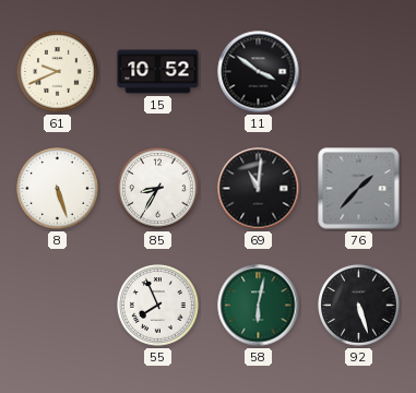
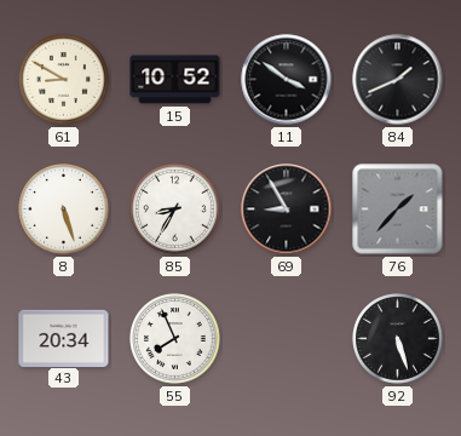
61: 9:41 -> 8:50 (64, 80)
84: none -> 1:41 (398, 80)
69: 11:01 -> 8:55 (287, 210)
43: none -> 20:34 (64, 338)
58: 6:02 -> none (259, 306)
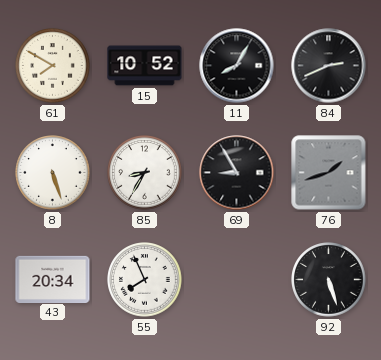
61: 8:50 -> 7:50 (53, 66)
11: 3:51 -> 8:05 (237, 66)
84: 1:41 -> 2:41 (329, 66)
76: 1:37 -> 1:42 (329, 173)
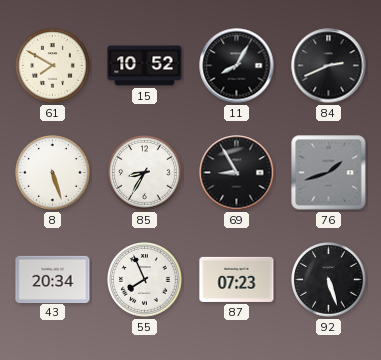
87: none -> 07:23 (237, 279)
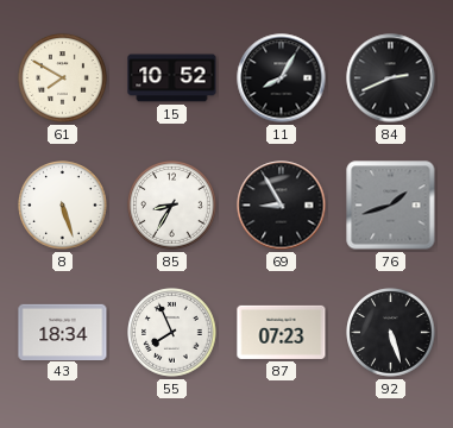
43: 20:34 -> 18:34 (63, 332)
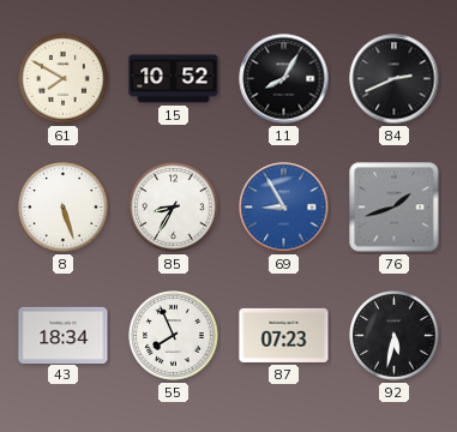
69 dial: black -> blue (284, 208)
92: 5:27 -> 5:32 (395, 336)
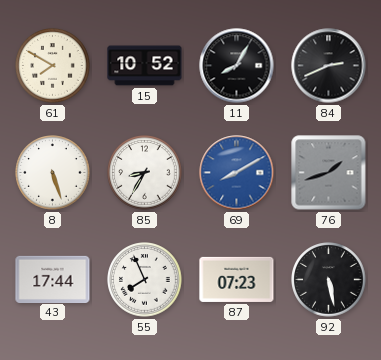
69: 8:55 -> 8:10 (237, 173)
43: 18:34 -> 17:44 (53, 279)
92: 5:32 -> 5:28 (329, 280)
